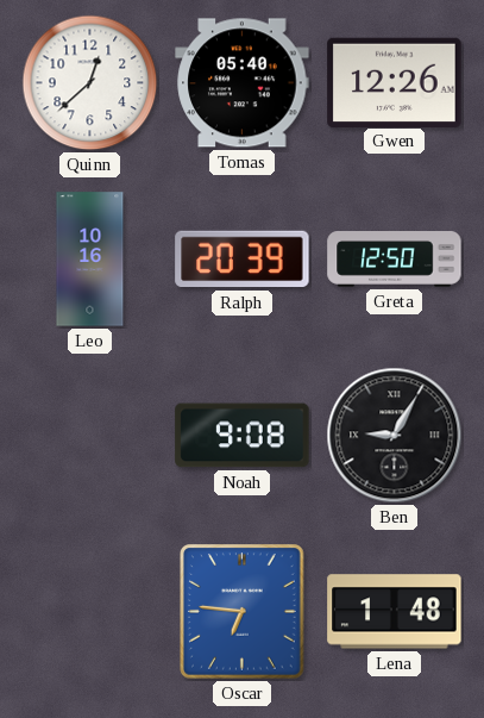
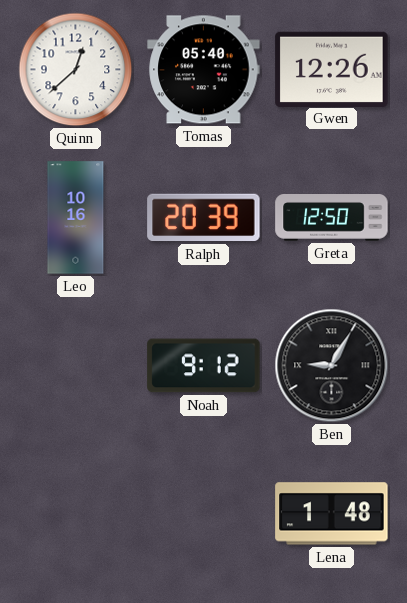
Noah: 9:08 -> 9:12 (204, 366)
Oscar: 6:46 -> none (243, 612)
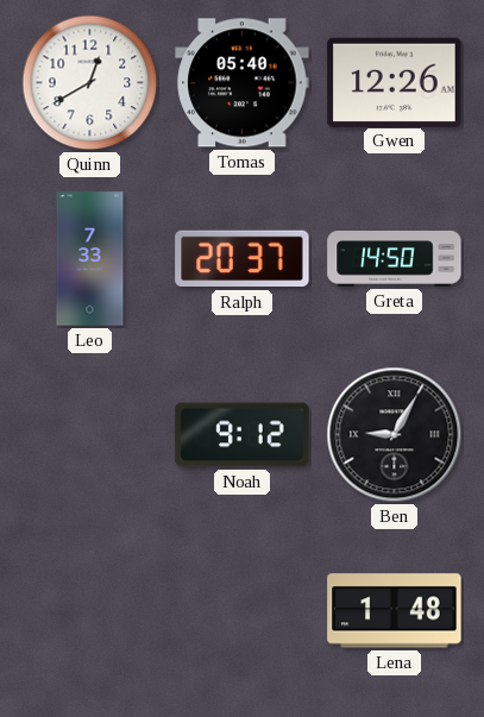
Quinn: 12:38 -> 12:40 (90, 83)
Leo: 10:16 -> 7:33 (90, 259)
Ralph: 20:39 -> 20:37 (243, 259)
Greta: 12:50 -> 14:50 (395, 259)
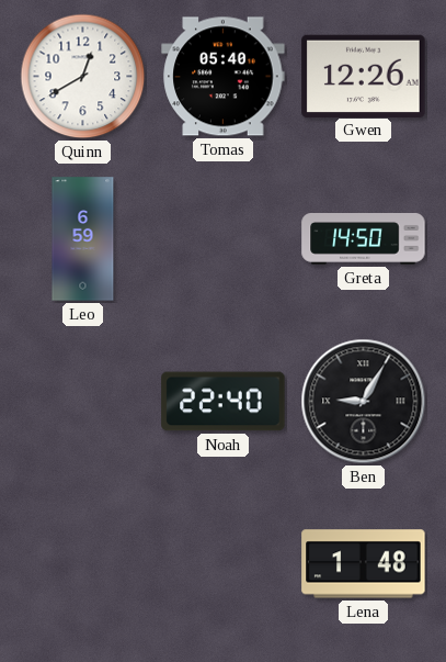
Leo: 7:33 -> 6:59 (83, 239)
Ralph: 20:37 -> none (243, 259)
Noah: 9:12 -> 22:40 (224, 402)
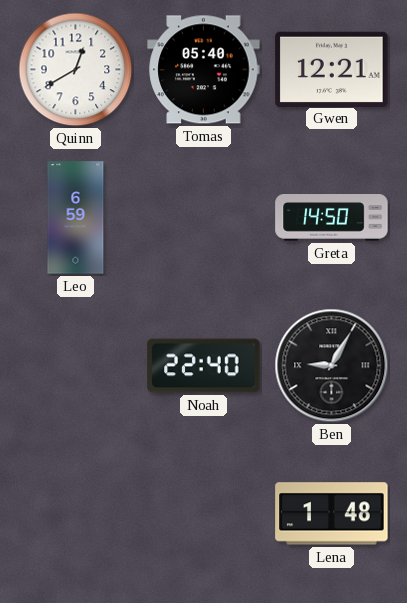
Gwen: 12:26 -> 12:21 (332, 69)
